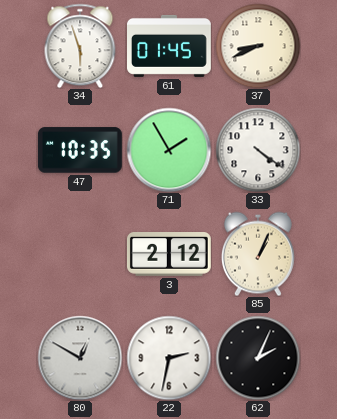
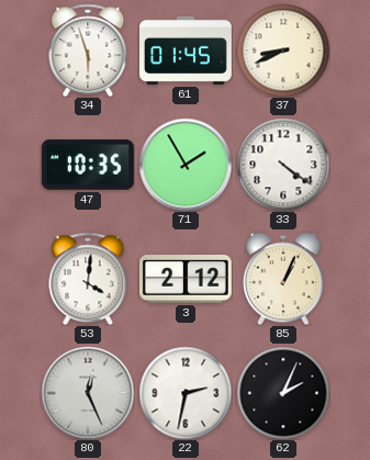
53: none -> 4:01 (88, 279)
80: 12:50 -> 12:26 (88, 393)
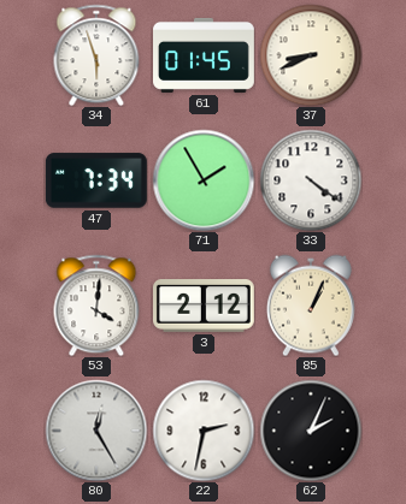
47: 10:35 -> 7:34 (96, 180)
80: 12:26 -> 12:25 (96, 431)
